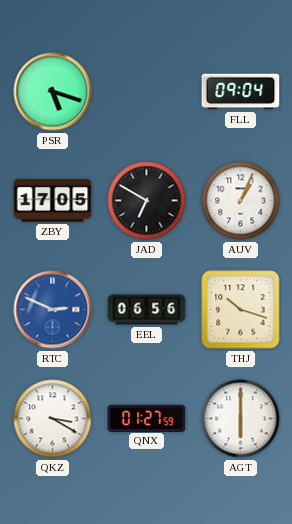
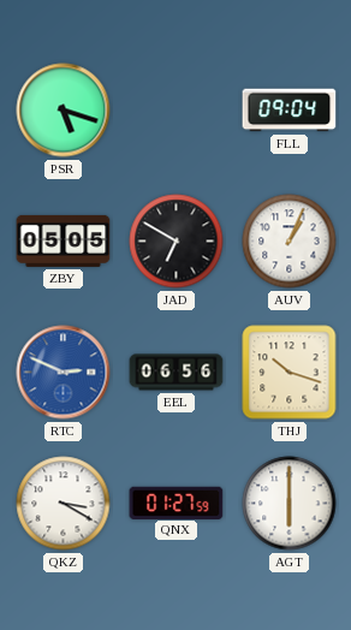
ZBY: 17:05 -> 05:05 (64, 240)
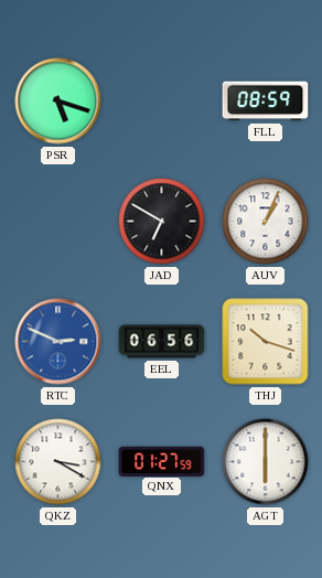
FLL: 09:04 -> 08:59 (266, 101)
ZBY: 05:05 -> none (64, 240)
